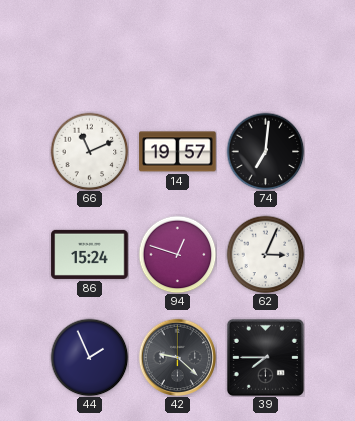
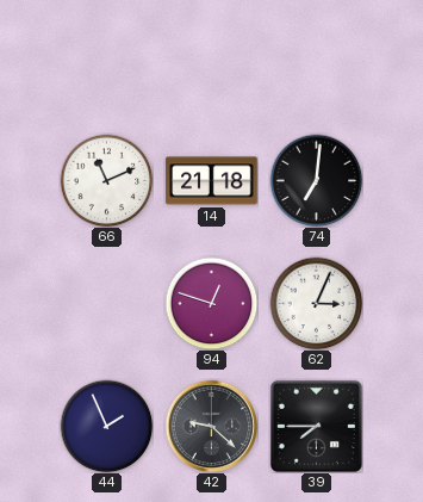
14: 19:57 -> 21:18 (212, 181)
86: 15:24 -> none (90, 254)
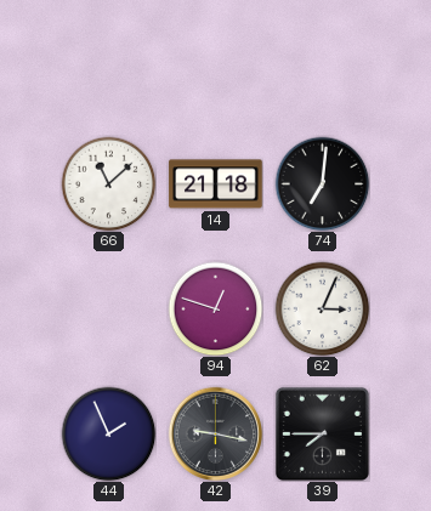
66: 11:11 -> 11:08 (108, 183)
42: 9:22 -> 9:17 (215, 433)
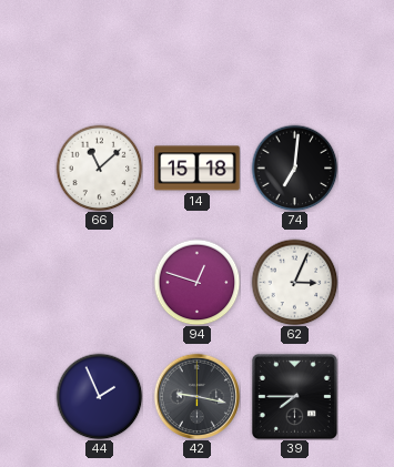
14: 21:18 -> 15:18 (198, 169)
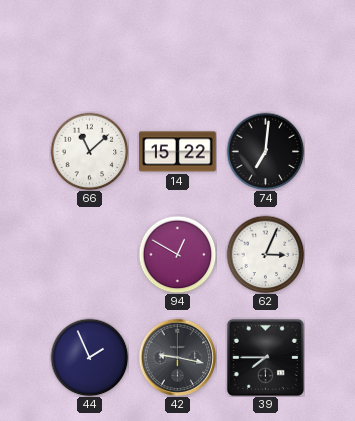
14: 15:18 -> 15:22 (178, 152)
94: 12:48 -> 12:50 (177, 254)
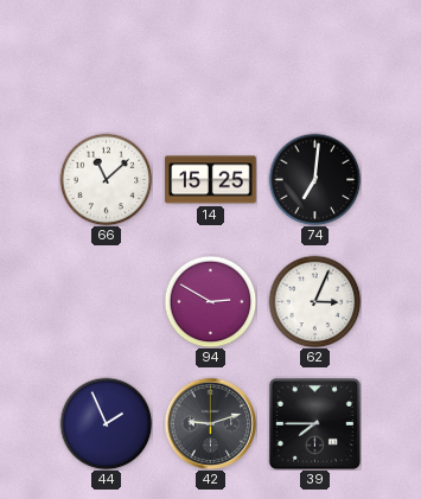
14: 15:22 -> 15:25 (211, 180)
94: 12:50 -> 2:50 (210, 301)
42: 9:17 -> 9:12 (210, 423)
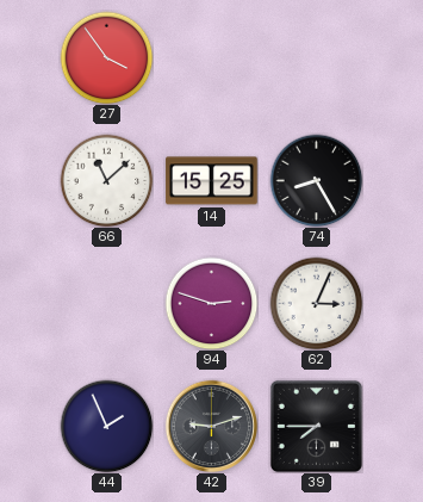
27: none -> 3:54 (106, 57)
74: 7:01 -> 8:25 (316, 180)
94: 2:50 -> 2:48 (211, 303)
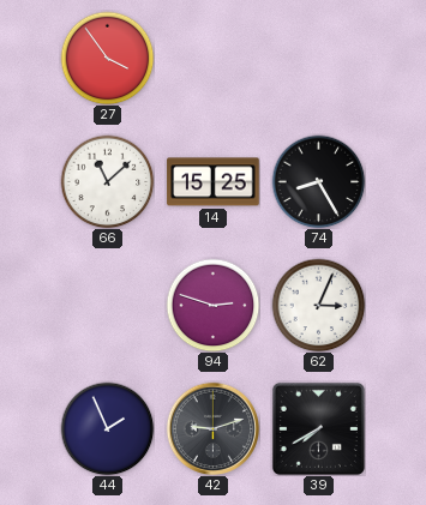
39: 7:45 -> 7:40 (318, 428)
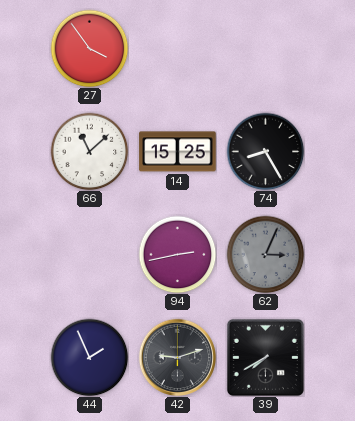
94: 2:48 -> 2:43 (177, 254)
62 dial: white -> grey (265, 254)
